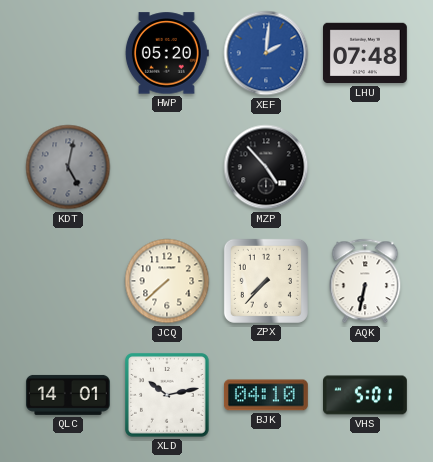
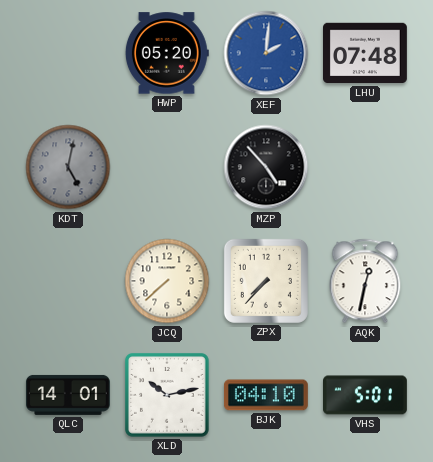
AQK: 6:32 -> 12:32 (365, 281)
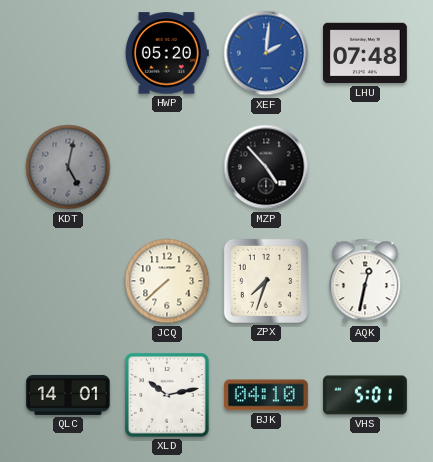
ZPX: 7:37 -> 7:33 (266, 281)
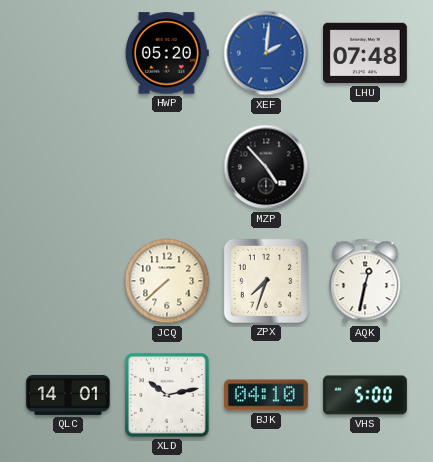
KDT: 5:02 -> none (68, 167)
VHS: 5:01 -> 5:00 (366, 395)
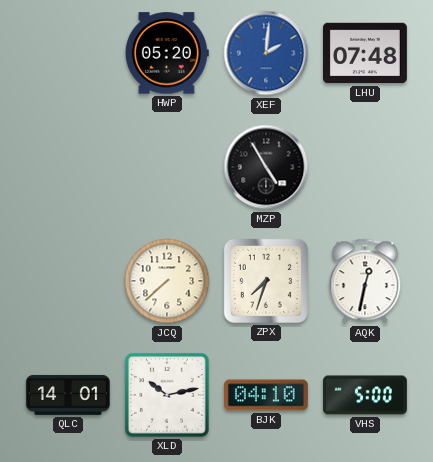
MZP: 4:53 -> 4:55 (266, 167)
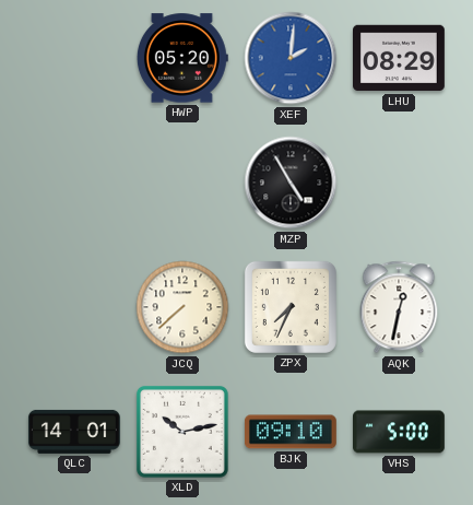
LHU: 07:48 -> 08:29 (400, 58)
ZPX: 7:33 -> 7:34 (291, 307)
BJK: 04:10 -> 09:10 (291, 432)
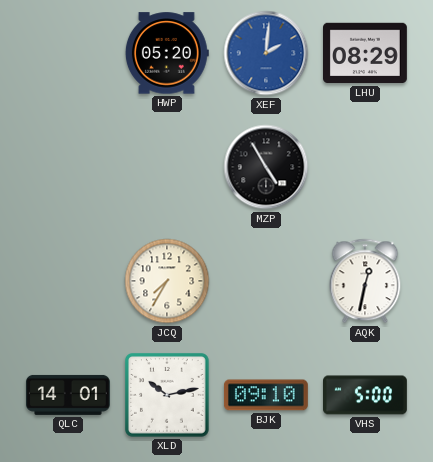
JCQ: 7:38 -> 7:35 (167, 281)
ZPX: 7:34 -> none (291, 307)
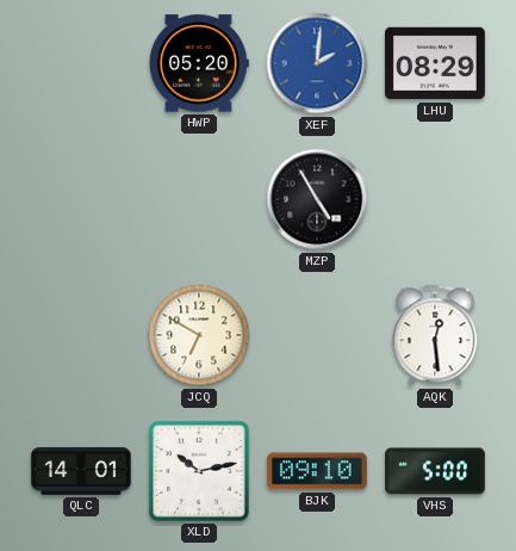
JCQ: 7:35 -> 6:50 (199, 335)
AQK: 12:32 -> 12:29 (435, 335)
